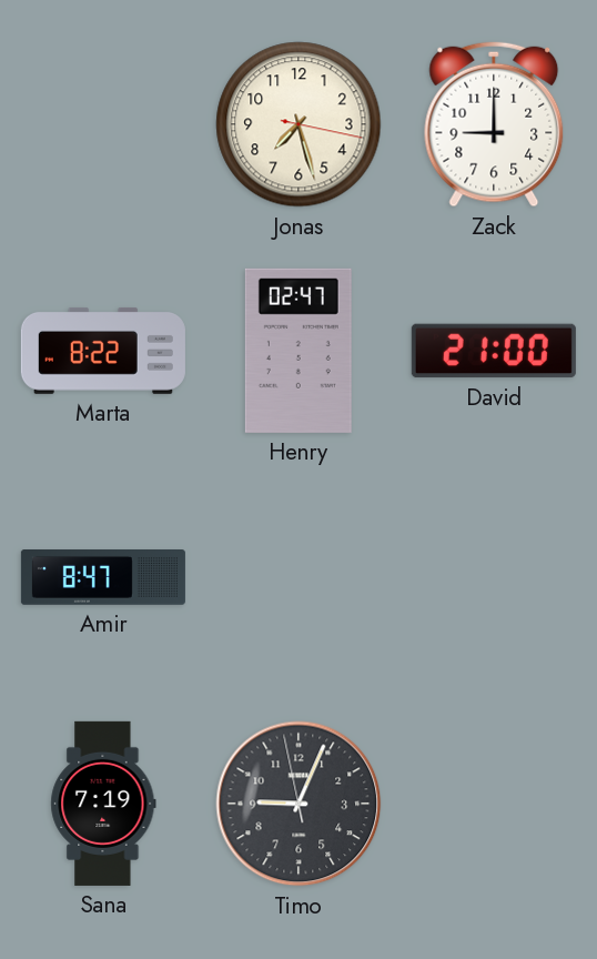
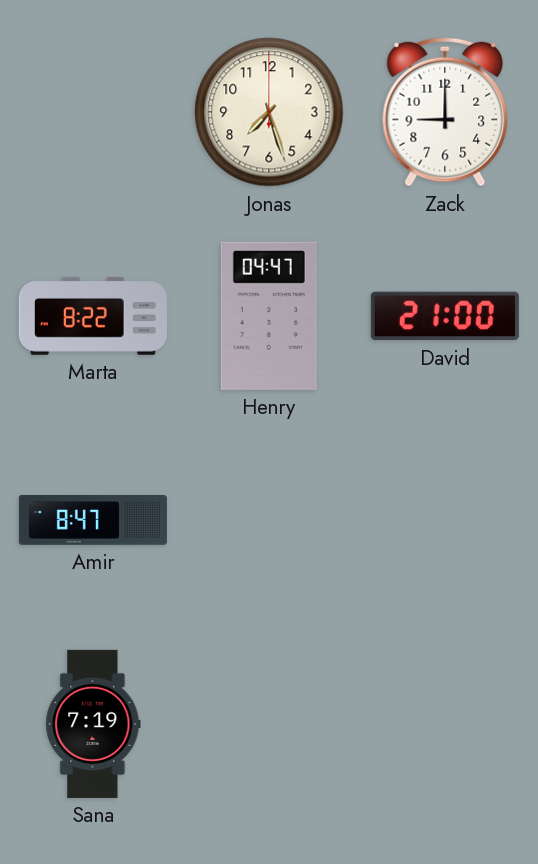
Jonas: 7:27:17 -> 7:27:00 (269, 112)
Henry: 02:47 -> 04:47 (269, 316)
Timo: 9:03 -> none (298, 804)
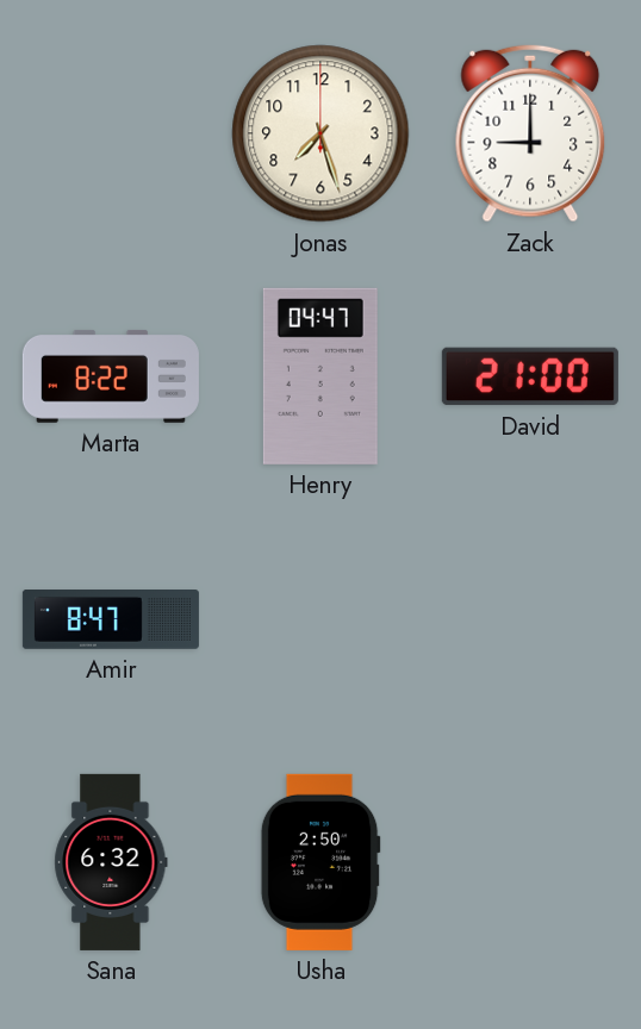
Sana: 7:19 -> 6:32 (111, 862)
Usha: none -> 2:50 (320, 862)
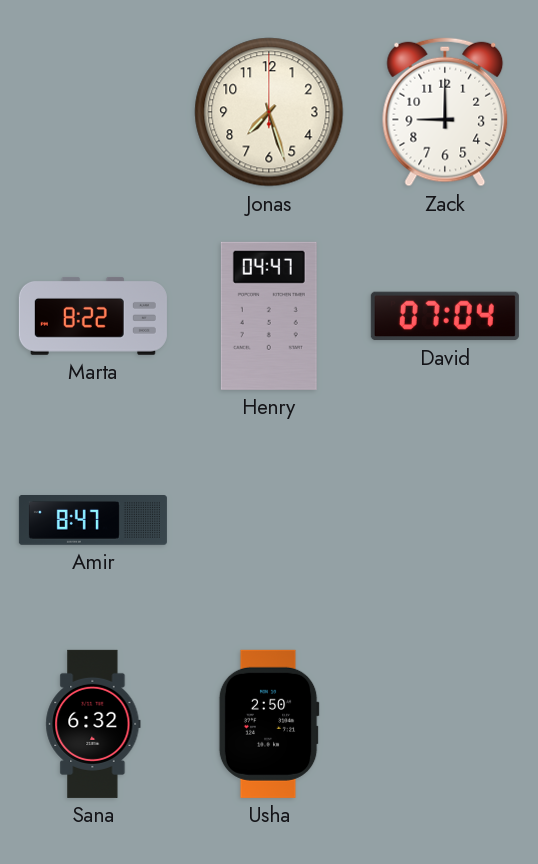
David: 21:00 -> 07:04 (445, 316)
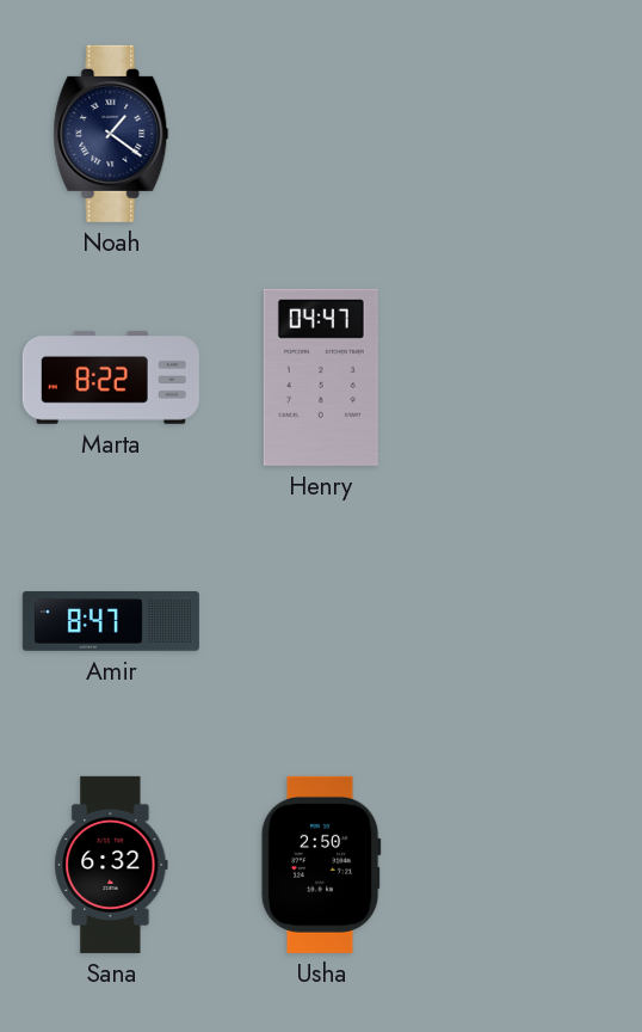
Noah: none -> 1:21 (111, 134)
Jonas: 7:27 -> none (269, 112)
Zack: 9:00 -> none (445, 112)
David: 07:04 -> none (445, 316)
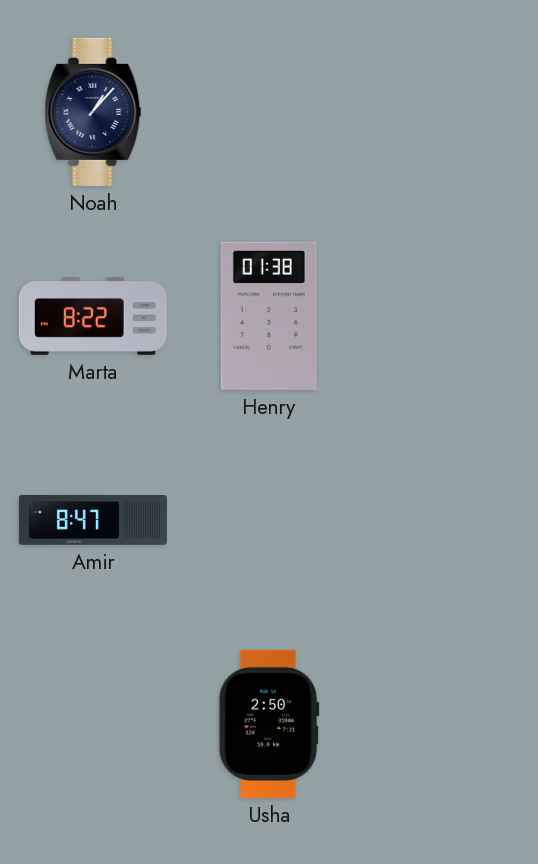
Noah: 1:21 -> 1:07 (93, 112)
Henry: 04:47 -> 01:38 (269, 316)
Sana: 6:32 -> none (111, 865)
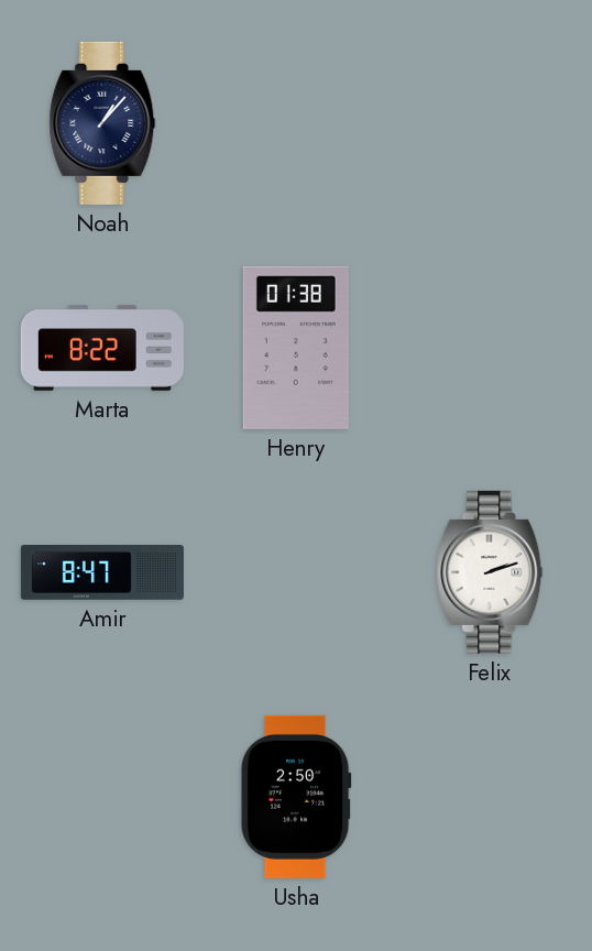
Felix: none -> 2:12 (490, 572)
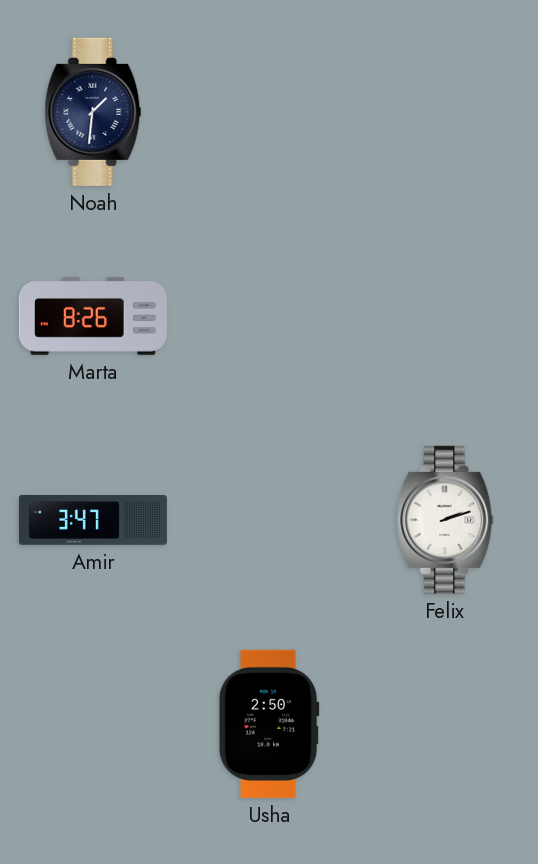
Noah: 1:07 -> 1:31 (93, 112)
Marta: 8:22 -> 8:26 (93, 316)
Henry: 01:38 -> none (296, 348)
Amir: 8:47 -> 3:47 (93, 521)
